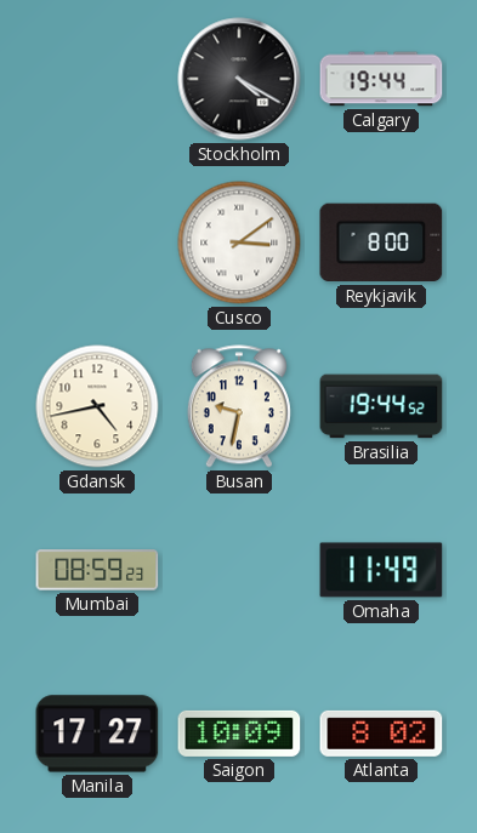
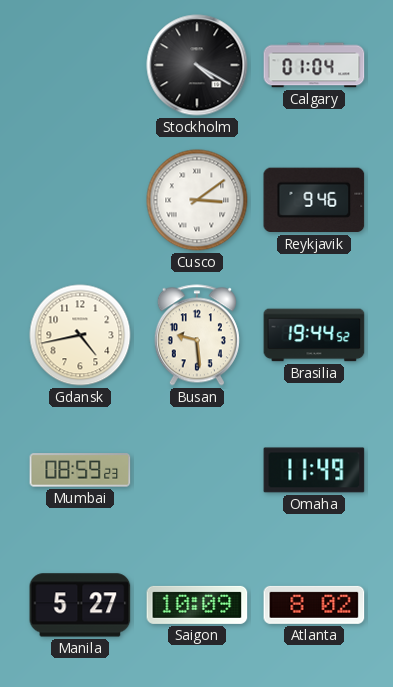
Calgary: 19:44 -> 01:04 (314, 65)
Reykjavik: 8:00 -> 9:46 (314, 200)
Busan: 9:32 -> 9:29 (197, 335)
Manila: 17:27 -> 5:27 (80, 605)
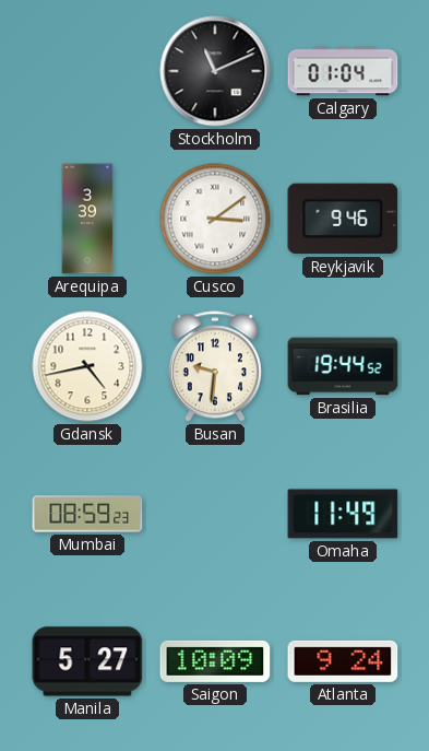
Stockholm: 4:20 -> 11:11 (215, 71)
Arequipa: none -> 3:39 (87, 219)
Busan: 9:29 -> 9:31 (215, 366)
Atlanta: 8:02 -> 9:24 (343, 661)
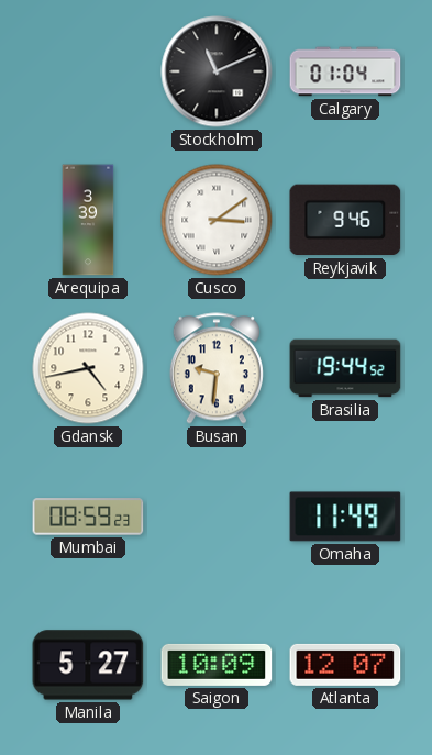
Atlanta: 9:24 -> 12:07 (345, 665)
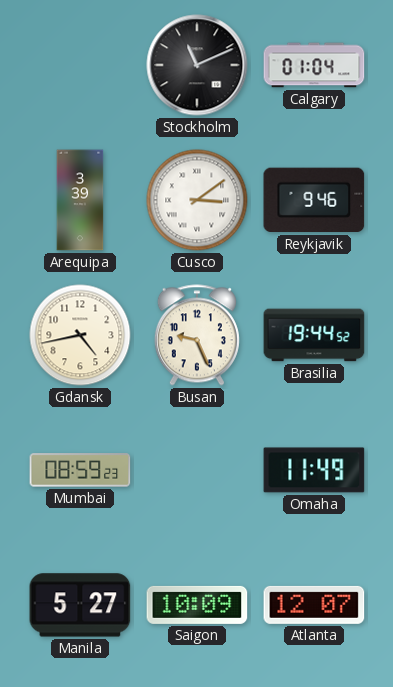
Busan: 9:31 -> 9:26 (197, 335)
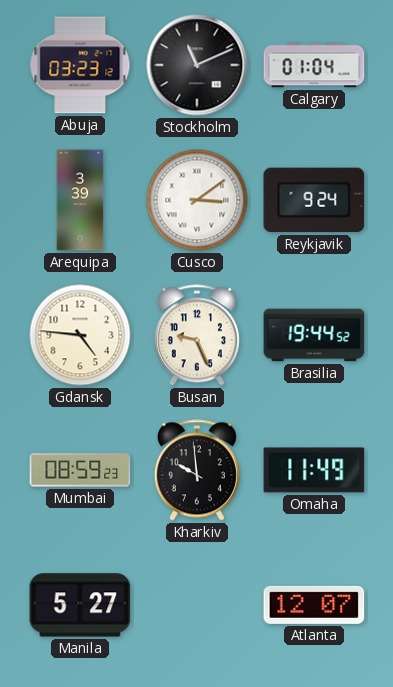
Abuja: none -> 03:23 (80, 65)
Reykjavik: 9:46 -> 9:24 (314, 200)
Gdansk: 4:43 -> 4:46 (80, 335)
Kharkiv: none -> 9:59 (197, 470)
Saigon: 10:09 -> none (197, 605)
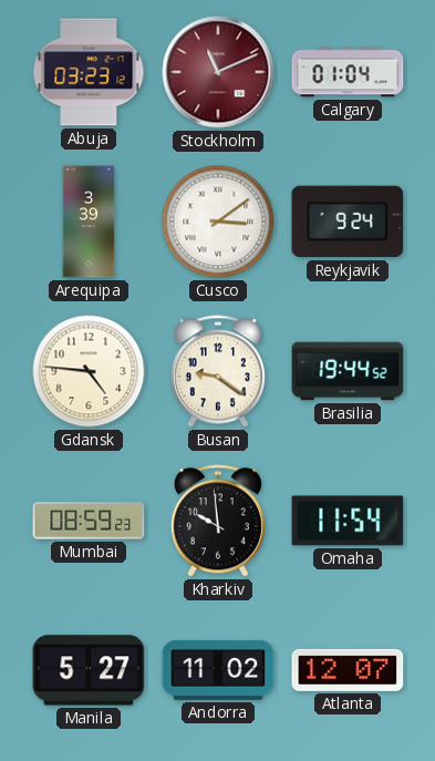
Stockholm dial: black -> burgundy (218, 72)
Busan: 9:26 -> 9:21 (218, 371)
Omaha: 11:49 -> 11:54 (348, 521)
Andorra: none -> 11:02 (218, 670)
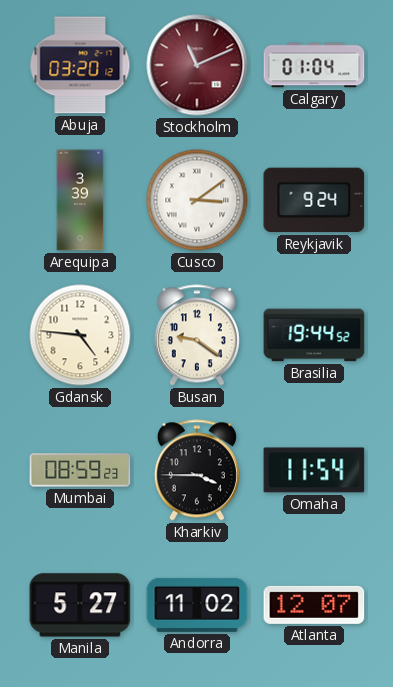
Abuja: 03:23 -> 03:20 (80, 65)
Kharkiv: 9:59 -> 3:45 (197, 470)
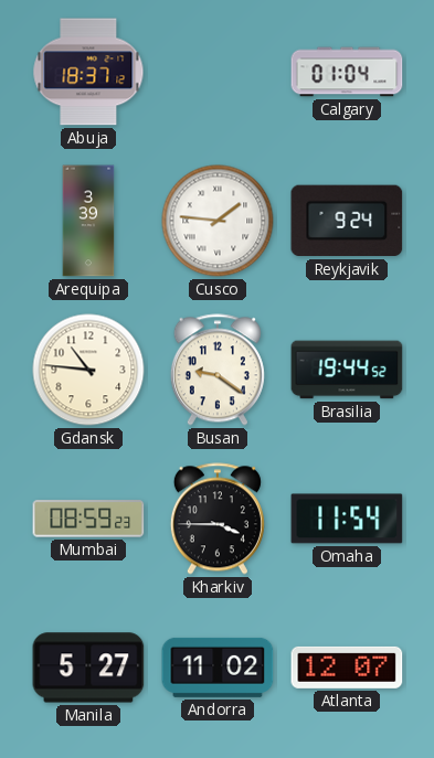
Abuja: 03:20 -> 18:37 (88, 72)
Stockholm: 11:11 -> none (197, 65)
Cusco: 3:09 -> 1:46 (218, 221)
Gdansk: 4:46 -> 10:46 (88, 370)
